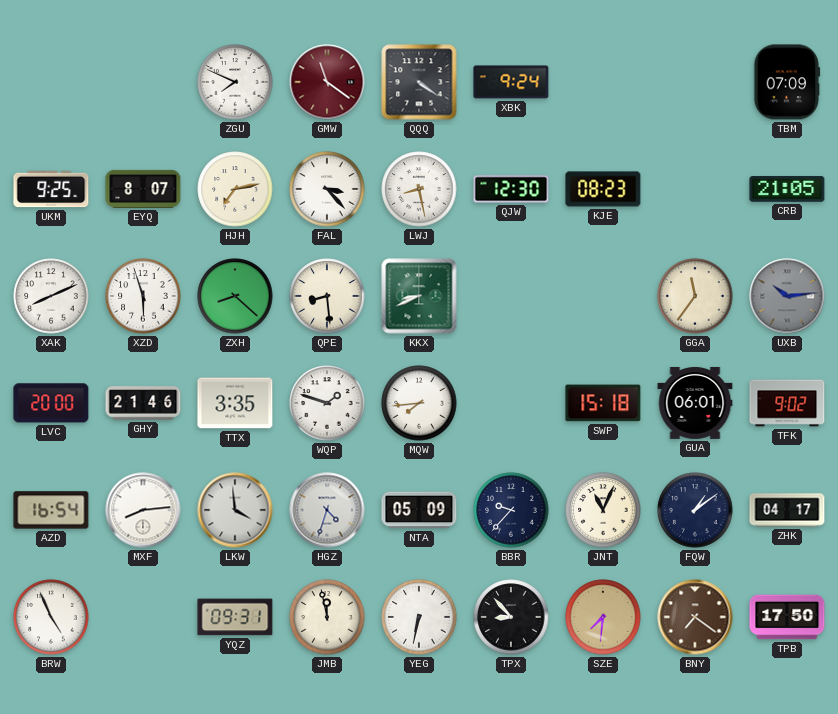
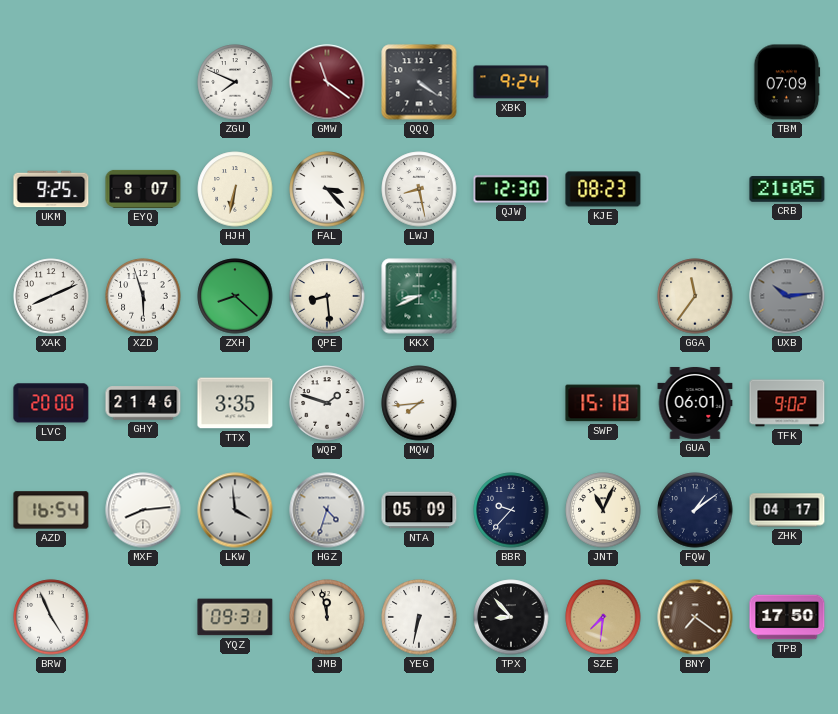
HJH: 7:13 -> 6:32 (235, 189)
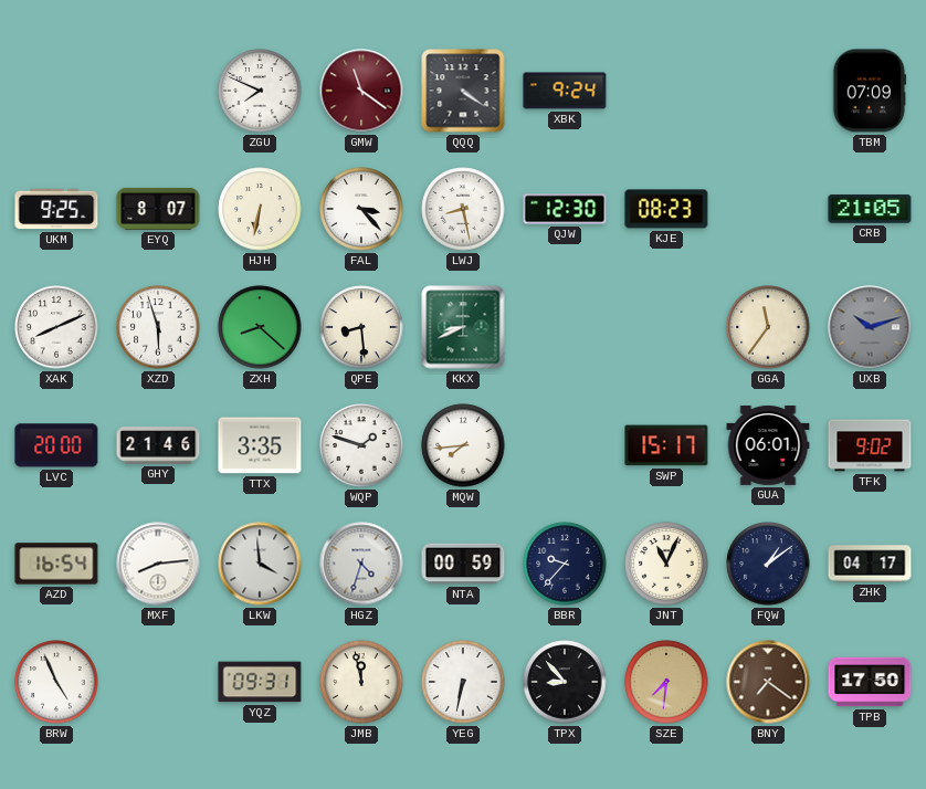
UXB: 10:14 -> 10:12 (870, 327)
SWP: 15:18 -> 15:17 (666, 445)
NTA: 05:09 -> 00:59 (463, 564)
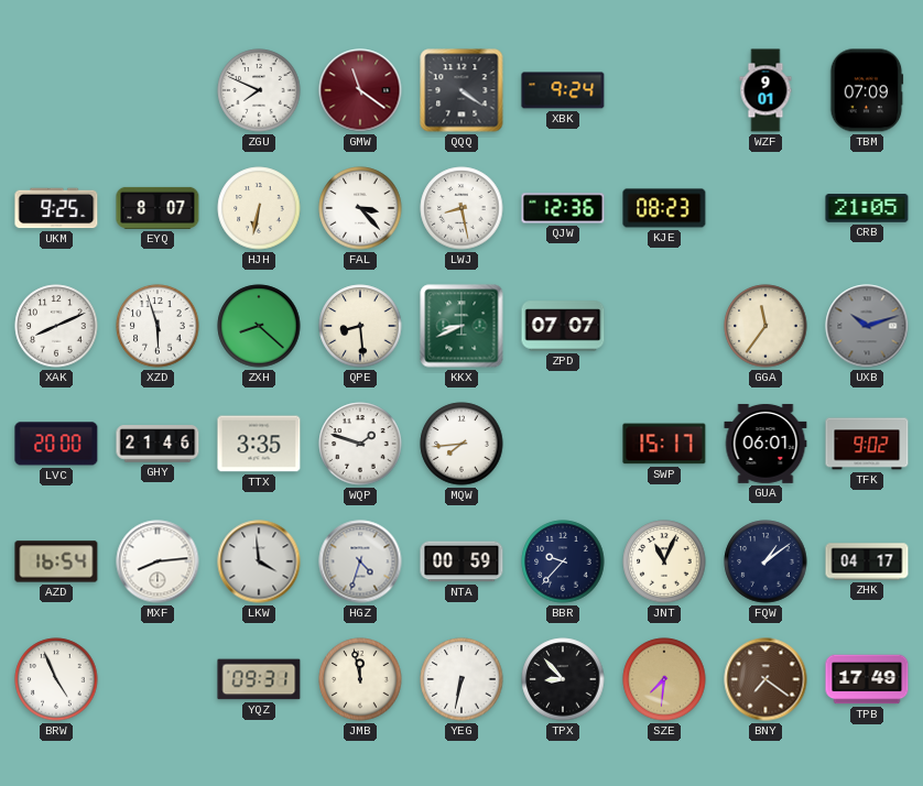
WZF: none -> 9:01 (765, 90)
QJW: 12:30 -> 12:36 (563, 208)
ZPD: none -> 07:07 (563, 326)
TPB: 17:50 -> 17:49 (867, 679)
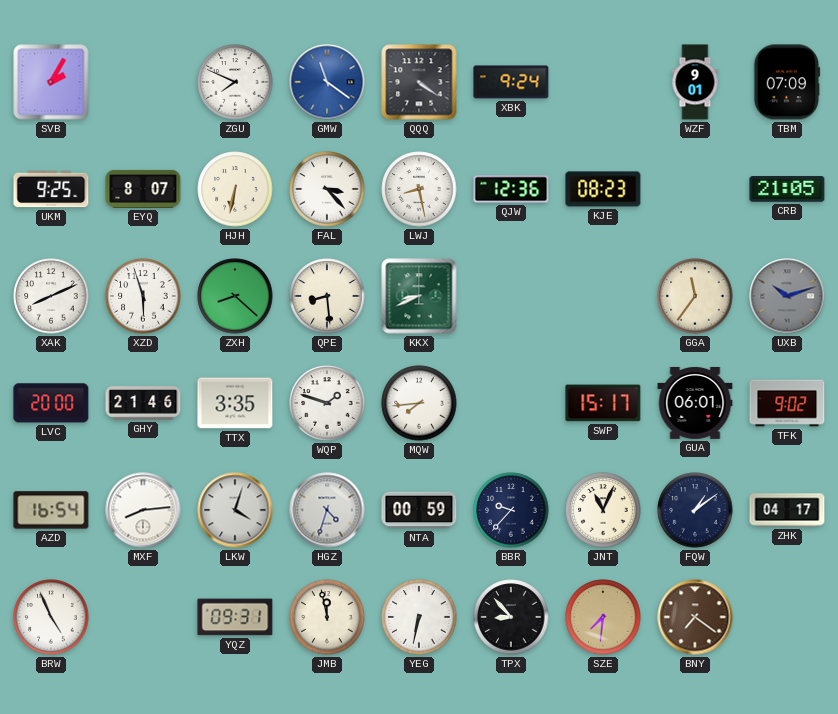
SVB: none -> 2:05 (51, 82)
GMW dial: burgundy -> blue (327, 82)
ZPD: 07:07 -> none (563, 326)
LKW: 3:59 -> 4:03 (235, 510)
TPB: 17:49 -> none (867, 679)
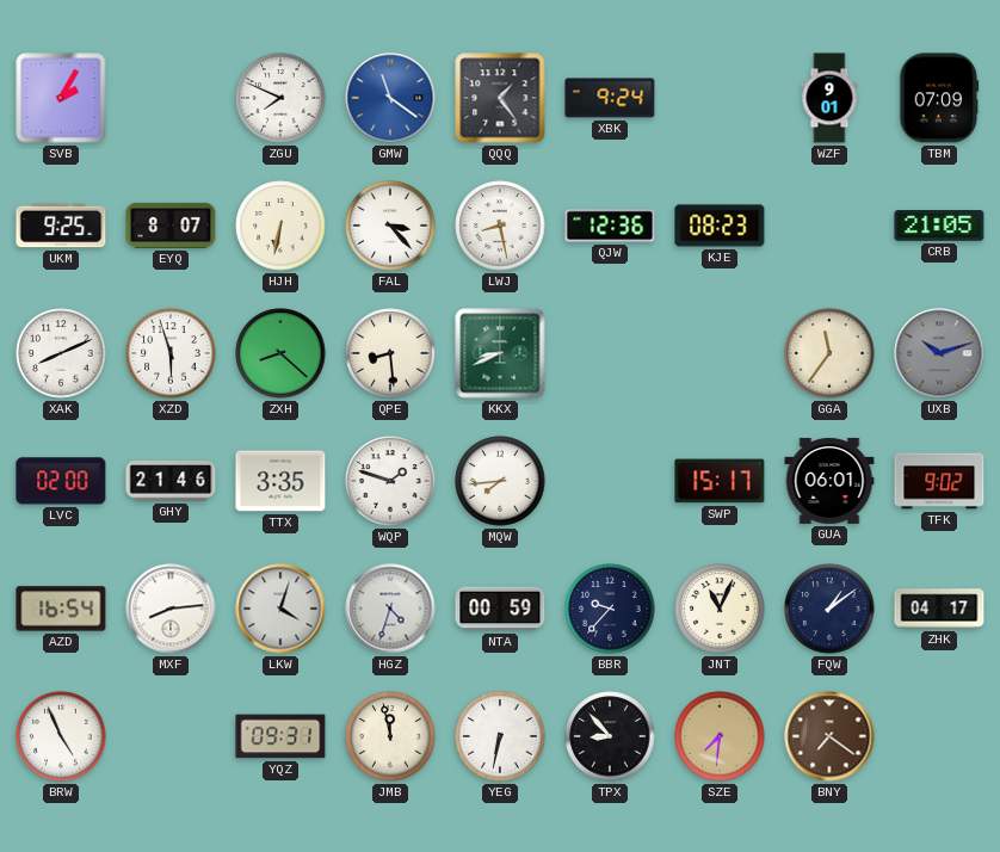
QQQ: 4:21 -> 1:24 (500, 98)
LVC: 20:00 -> 02:00 (61, 481)
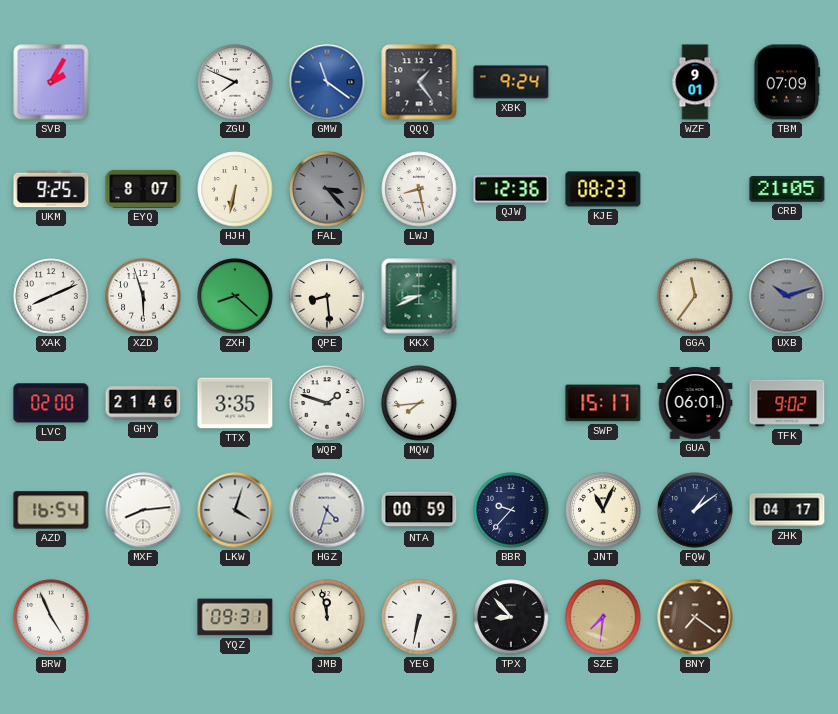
FAL dial: white -> grey (327, 189)
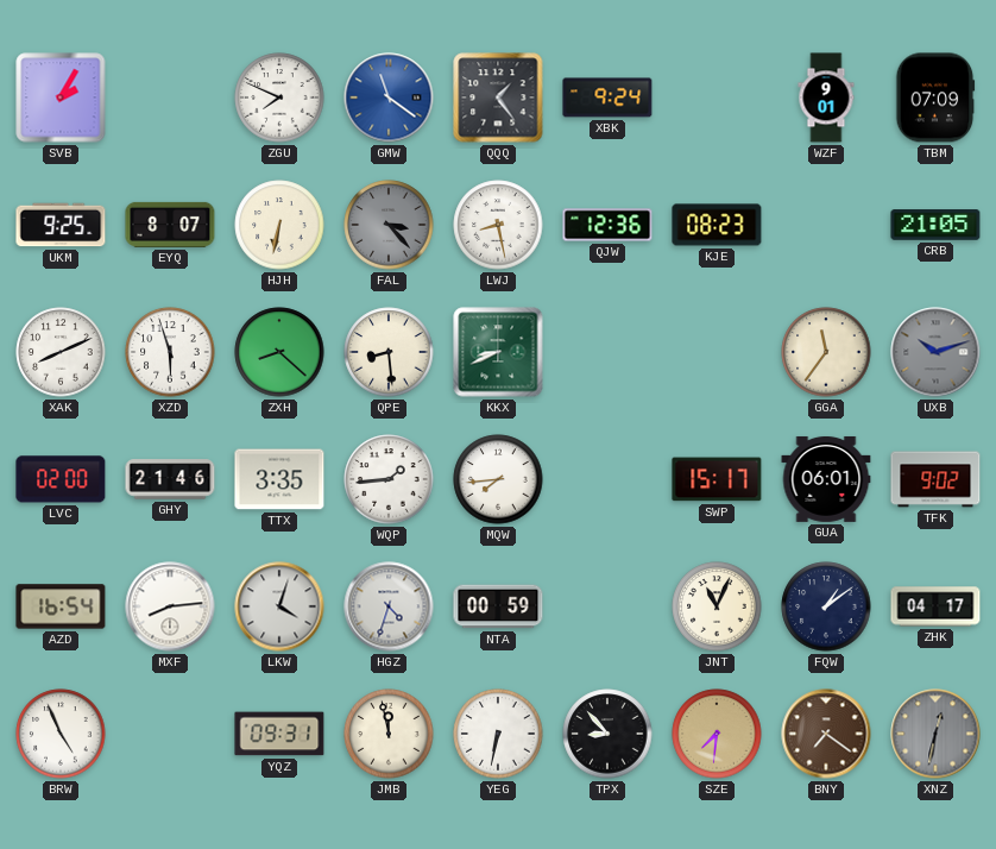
WQP: 1:48 -> 1:44 (389, 479)
BBR: 9:37 -> none (511, 510)
XNZ: none -> 12:32 (935, 734)
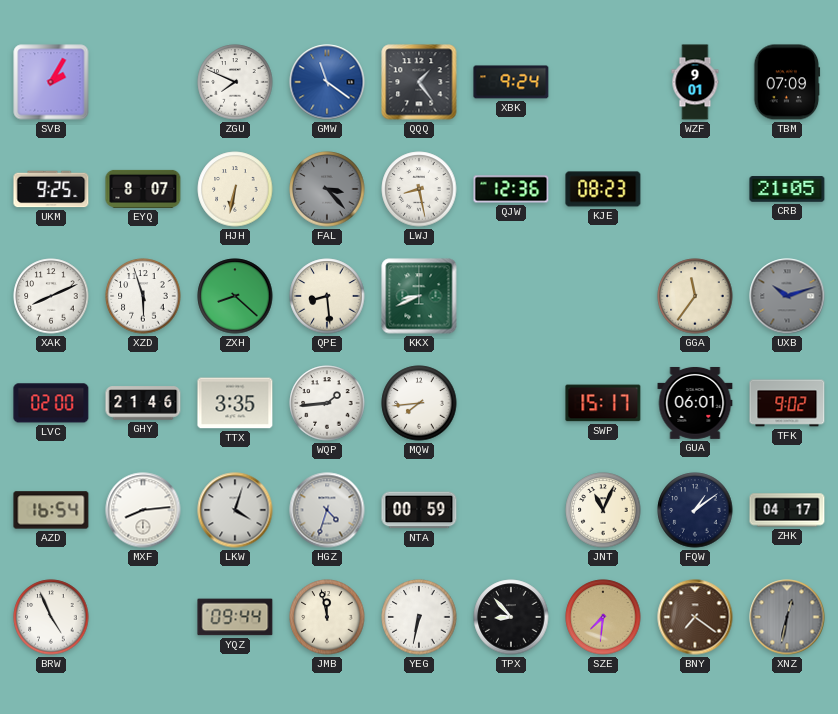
YQZ: 09:31 -> 09:44 (235, 617)
